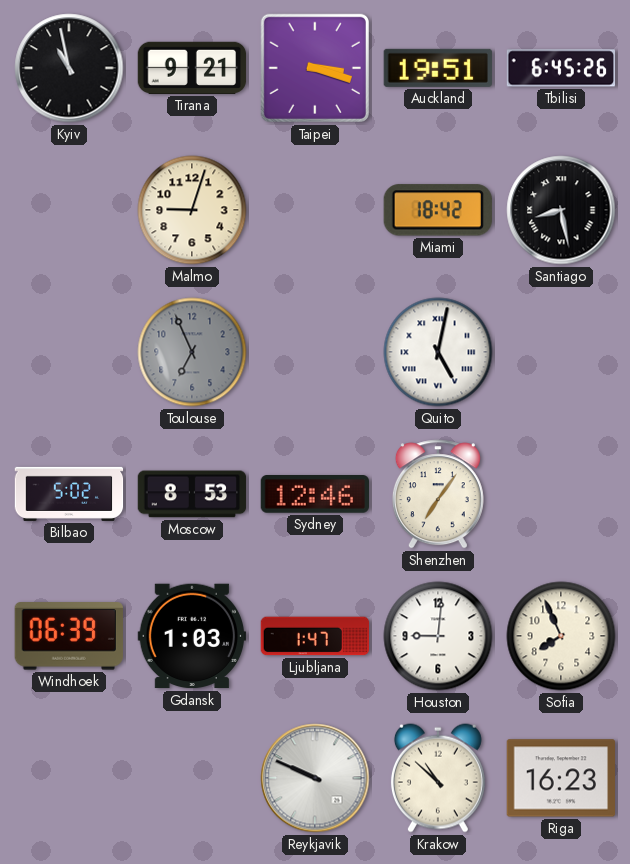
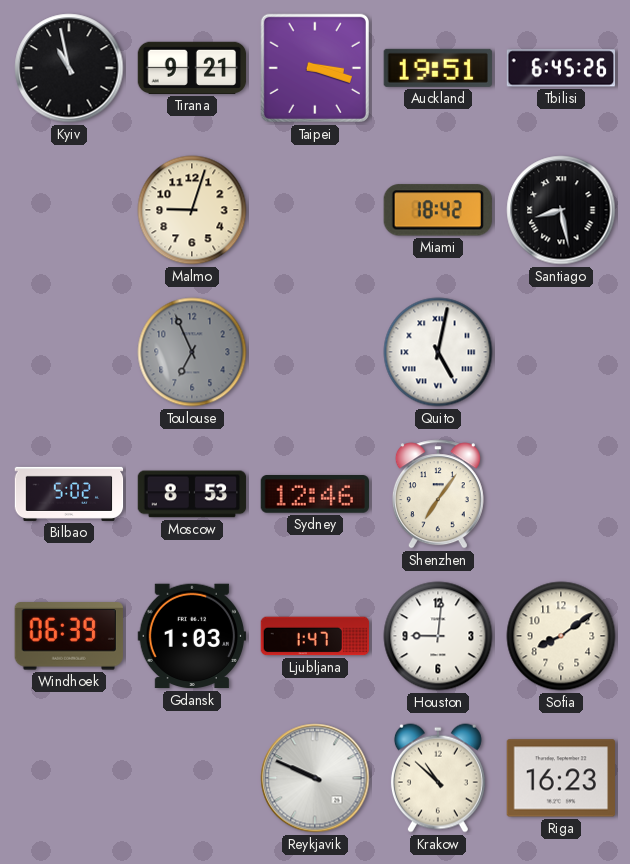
Sofia: 7:56 -> 8:09 (561, 636)
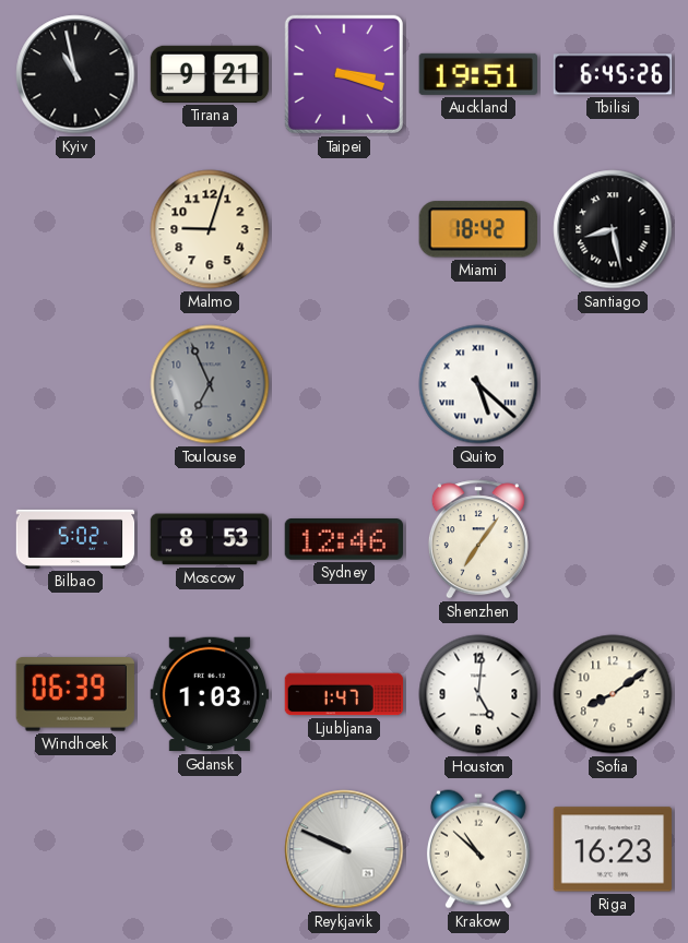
Quito: 5:02 -> 5:22 (478, 384)
Houston: 9:01 -> 5:01 (478, 694)
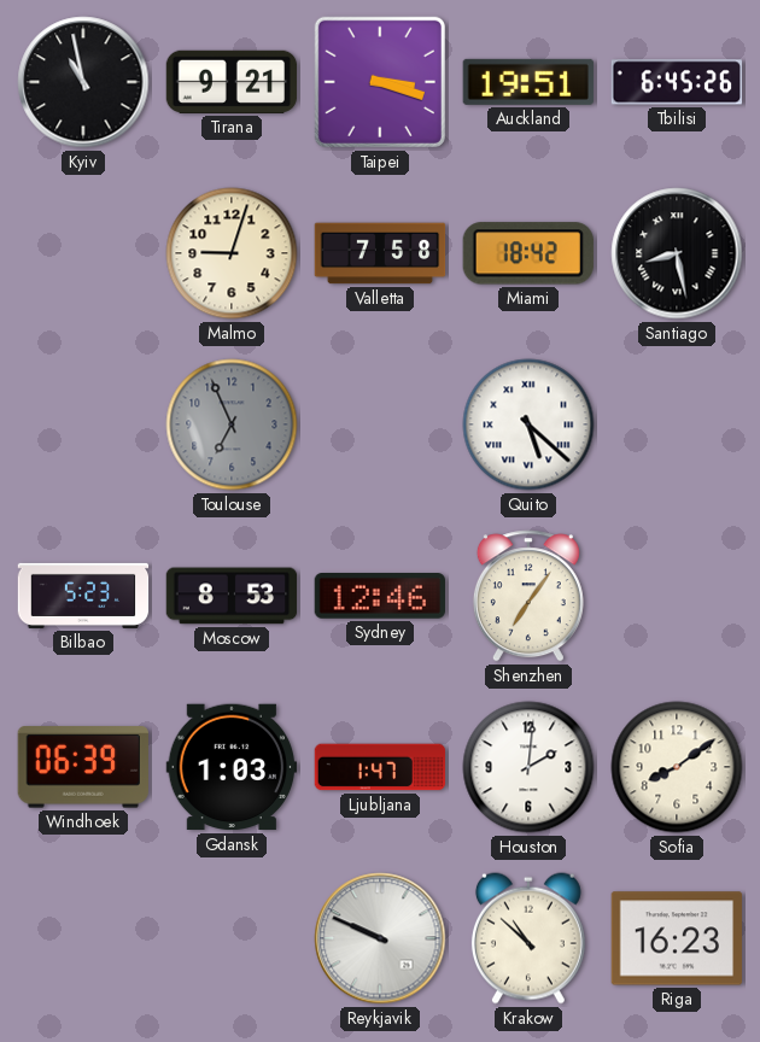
Valletta: none -> 7:58 (380, 253)
Bilbao: 5:02 -> 5:23 (83, 596)
Houston: 5:01 -> 2:01 (528, 767)
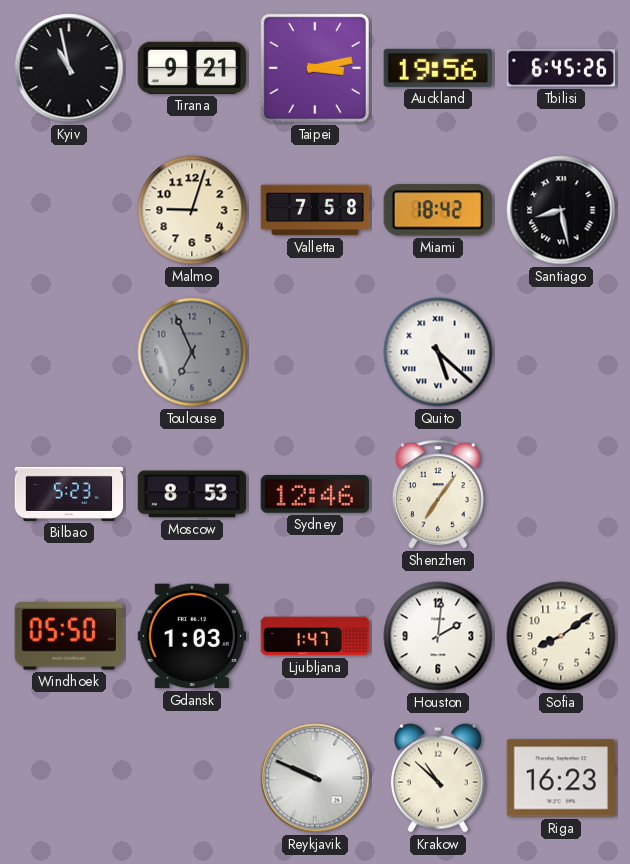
Taipei: 3:18 -> 3:13 (315, 68)
Auckland: 19:51 -> 19:56 (437, 68)
Windhoek: 06:39 -> 05:50 (68, 636)
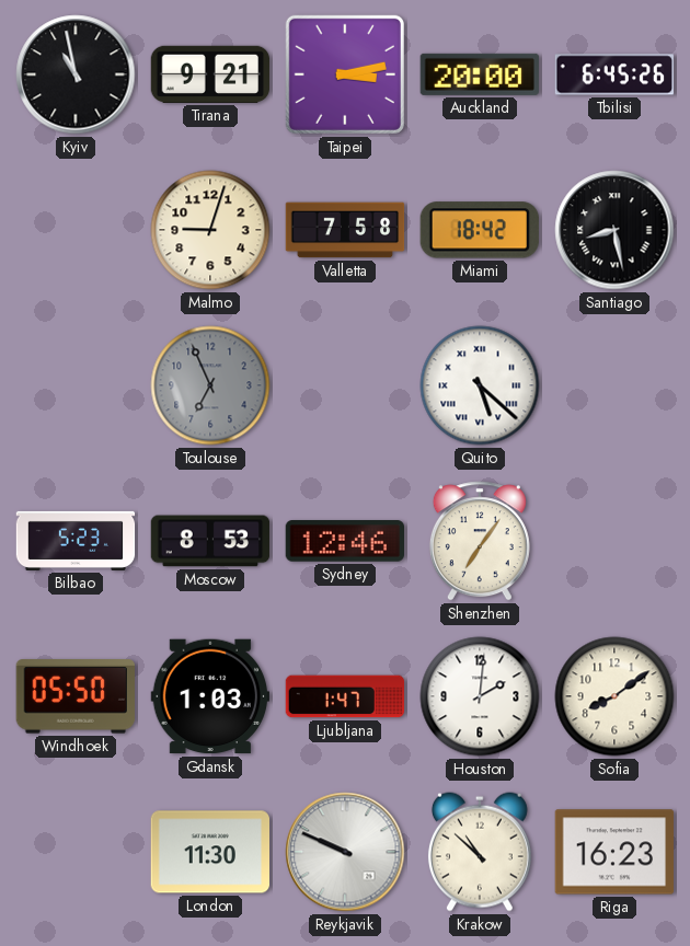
Auckland: 19:56 -> 20:00 (479, 74)
London: none -> 11:30 (209, 852)
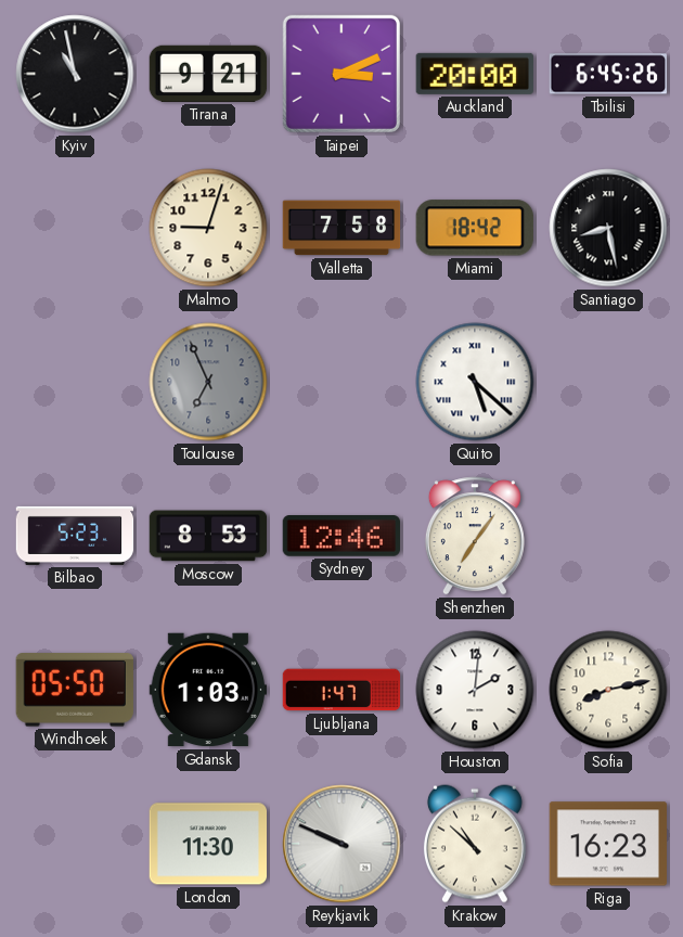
Taipei: 3:13 -> 3:11 (341, 74)
Sofia: 8:09 -> 8:13 (608, 690)
